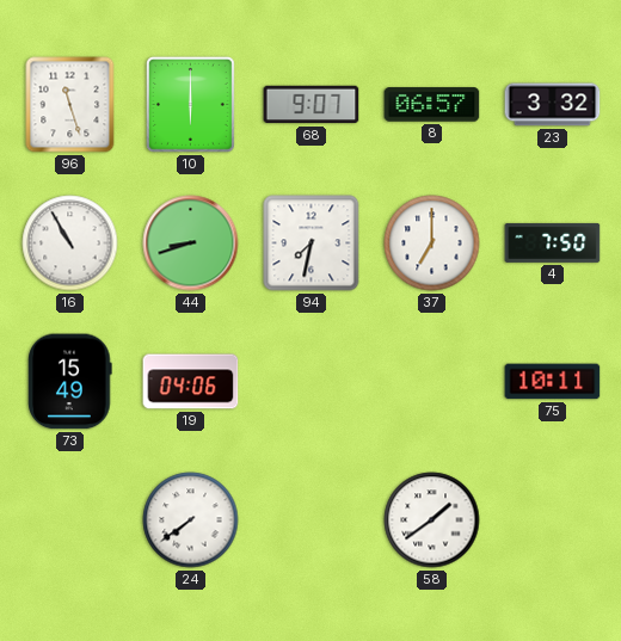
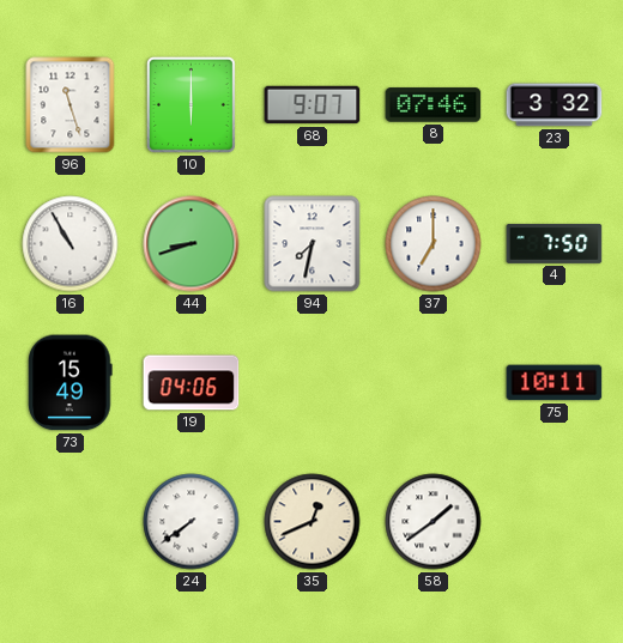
8: 06:57 -> 07:46 (434, 105)
35: none -> 12:41 (313, 522)
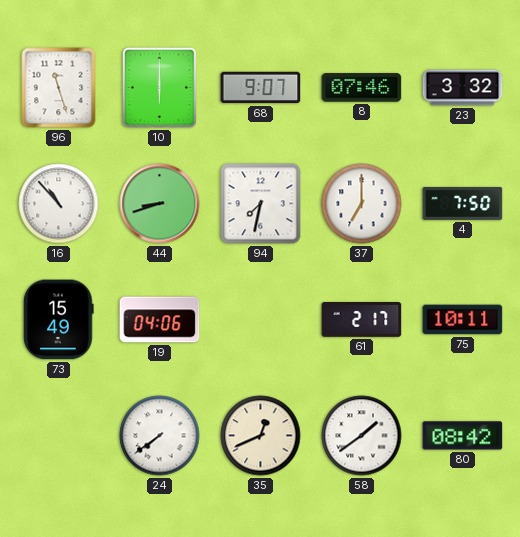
16: 10:55 -> 10:53 (59, 204)
61: none -> 2:17 (362, 320)
80: none -> 08:42 (463, 436)
